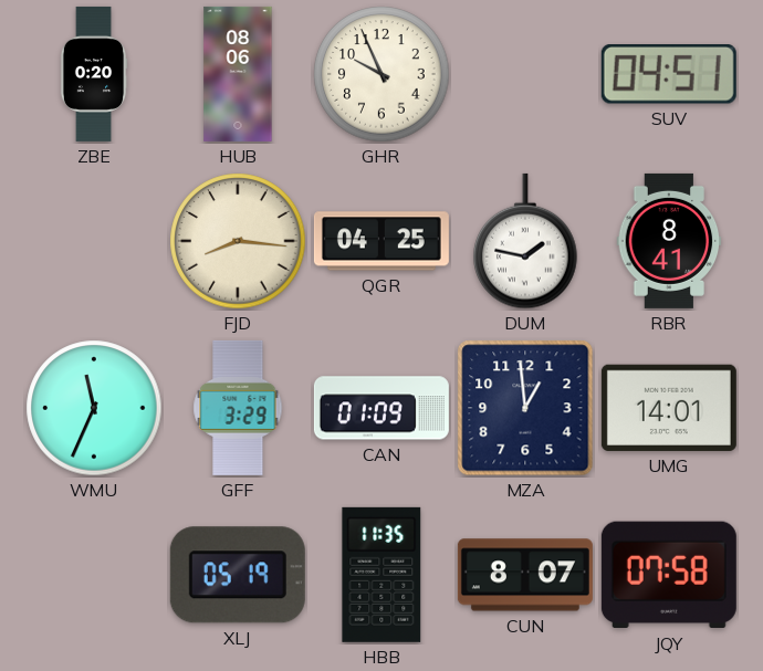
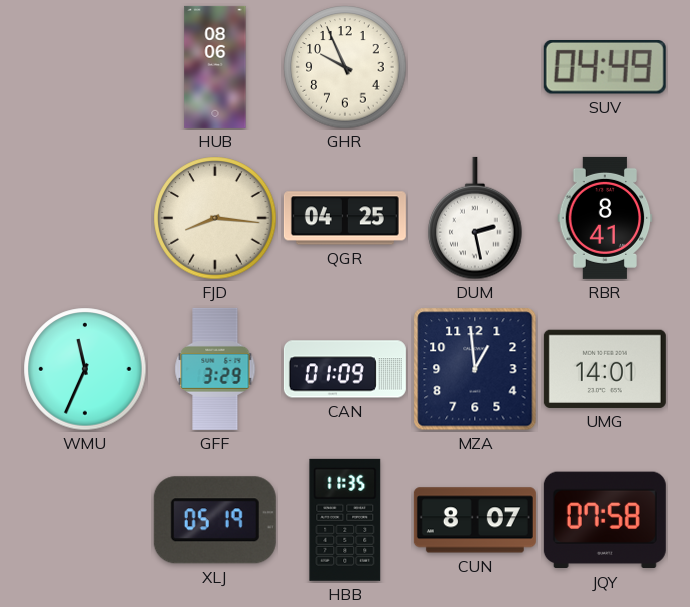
ZBE: 0:20 -> none (94, 74)
SUV: 04:51 -> 04:49 (605, 68)
DUM: 1:47 -> 2:28 (475, 218)
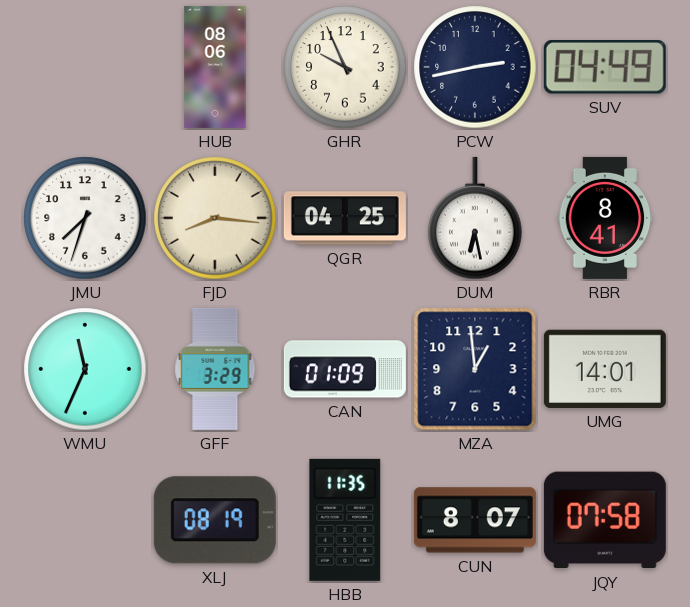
PCW: none -> 2:43 (475, 67)
JMU: none -> 7:33 (85, 218)
DUM: 2:28 -> 6:28 (475, 218)
XLJ: 05:19 -> 08:19 (215, 520)
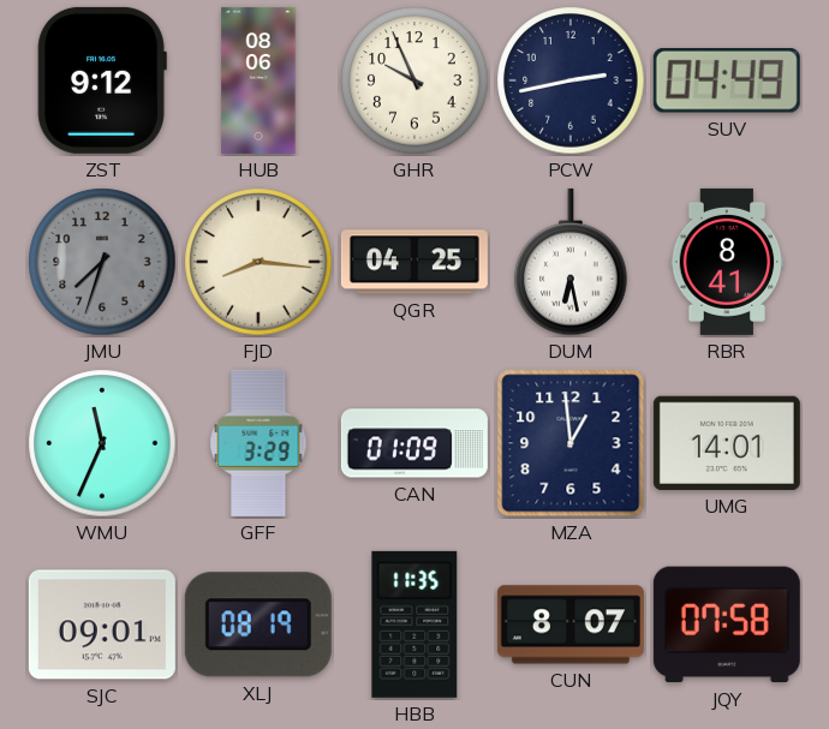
ZST: none -> 9:12 (102, 80)
JMU dial: white -> grey (102, 262)
SJC: none -> 09:01 (102, 625)
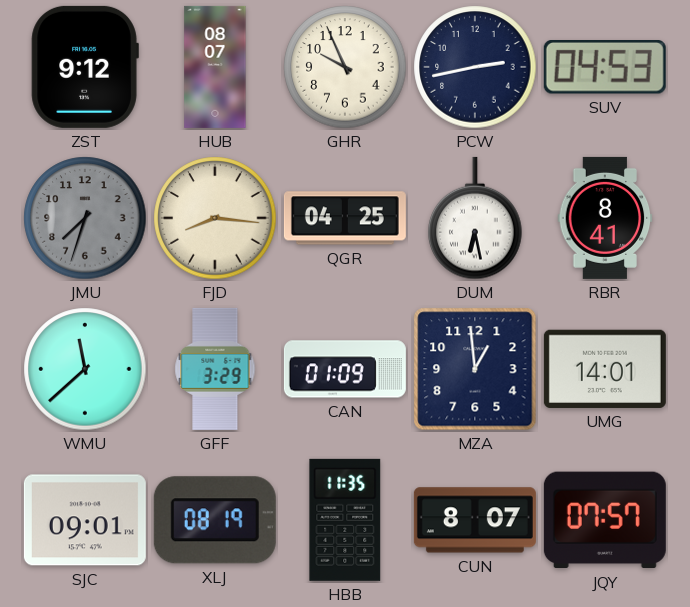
HUB: 08:06 -> 08:07 (215, 67)
SUV: 04:49 -> 04:53 (605, 68)
WMU: 11:34 -> 11:38 (85, 369)
JQY: 07:58 -> 07:57 (605, 520)
